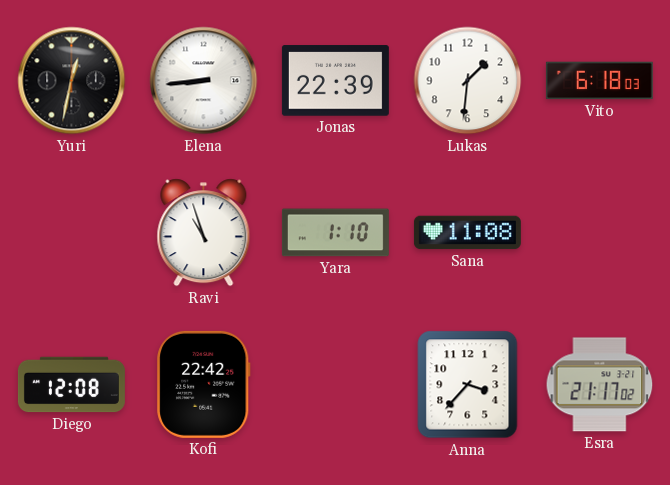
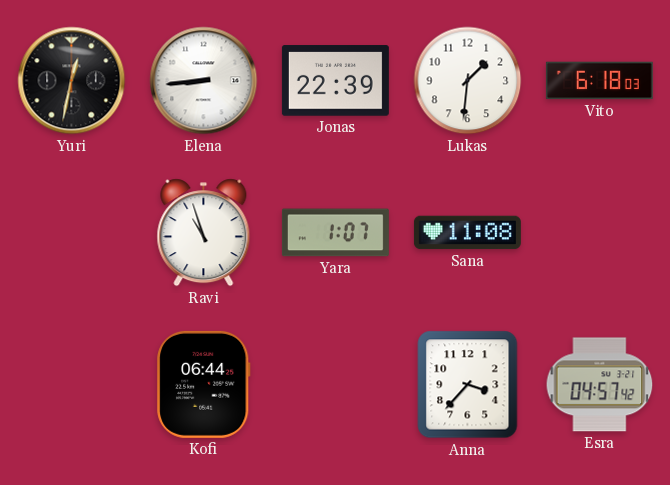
Yara: 1:10 -> 1:07 (335, 233)
Diego: 12:08 -> none (71, 385)
Kofi: 22:42 -> 06:44 (204, 384)
Esra: 21:17 -> 04:57 (600, 385)
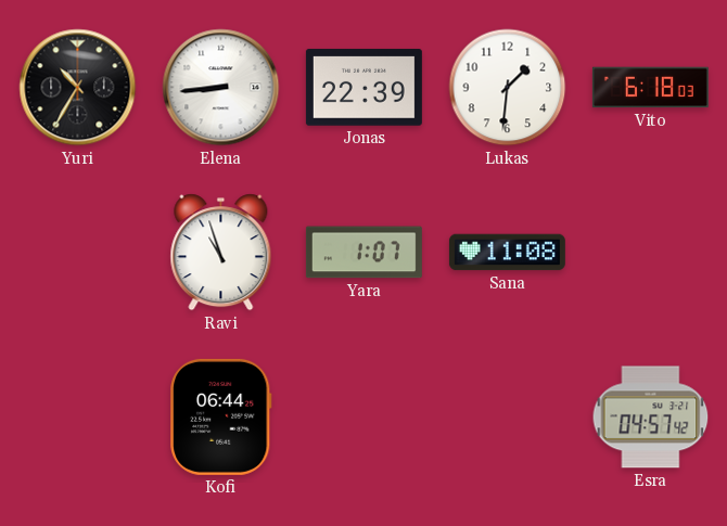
Yuri: 12:32 -> 10:35 (78, 88)
Anna: 3:37 -> none (468, 385)
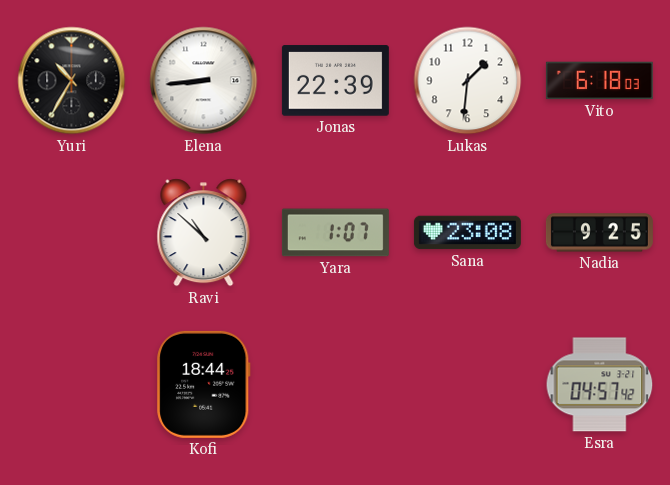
Ravi: 10:57 -> 10:52 (204, 233)
Sana: 11:08 -> 23:08 (467, 233)
Nadia: none -> 9:25 (599, 233)
Kofi: 06:44 -> 18:44 (204, 384)
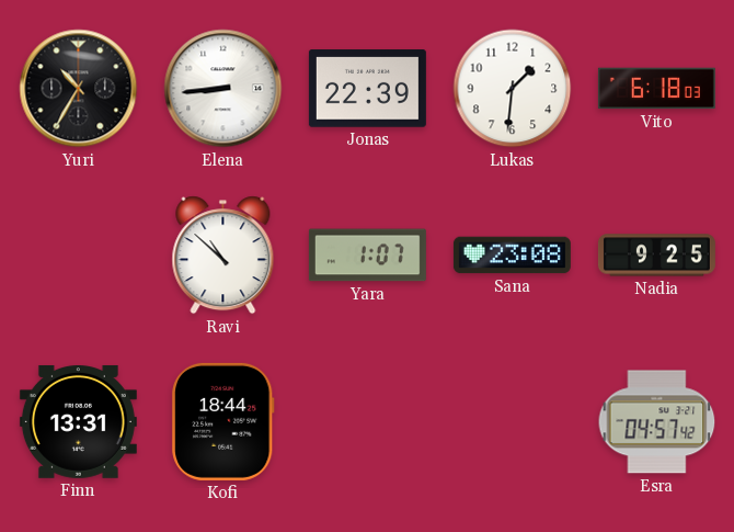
Finn: none -> 13:31 (78, 421)
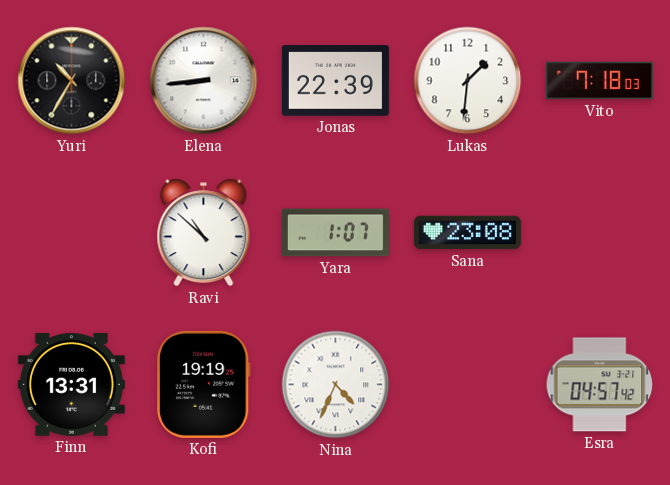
Vito: 6:18 -> 7:18 (599, 81)
Nadia: 9:25 -> none (656, 256)
Kofi: 18:44 -> 19:19 (204, 384)
Nina: none -> 4:34 (336, 385)
